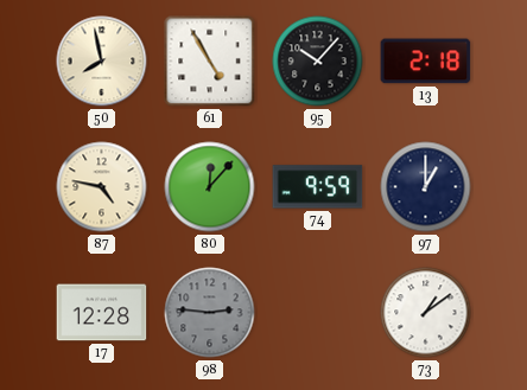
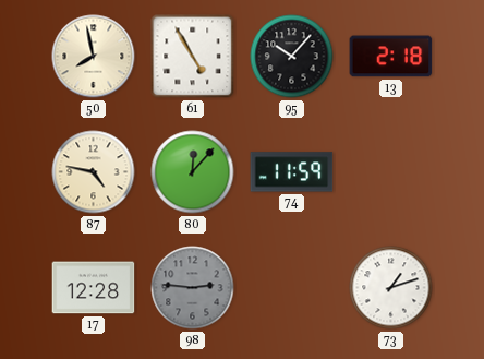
74: 9:59 -> 11:59 (292, 172)
97: 1:00 -> none (426, 187)
73: 1:09 -> 1:12 (391, 288)
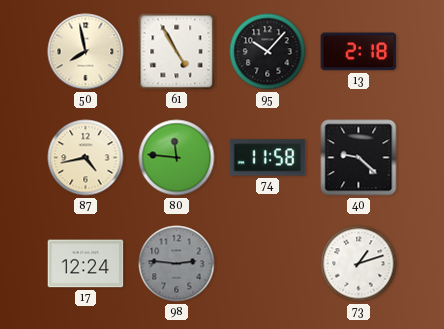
87: 4:47 -> 4:43 (86, 158)
80: 12:07 -> 11:46 (177, 158)
74: 11:59 -> 11:58 (268, 158)
40: none -> 9:22 (359, 158)
17: 12:28 -> 12:24 (86, 264)
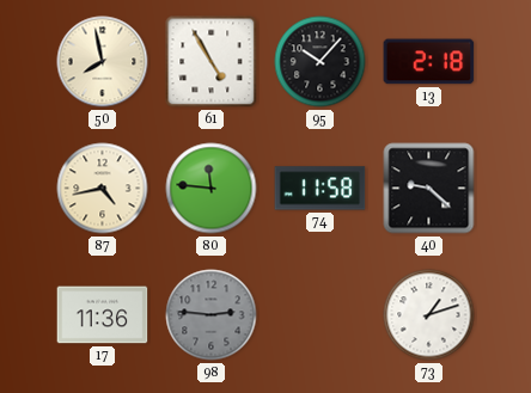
17: 12:24 -> 11:36 (103, 315)
